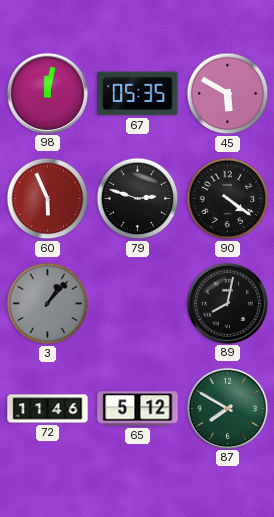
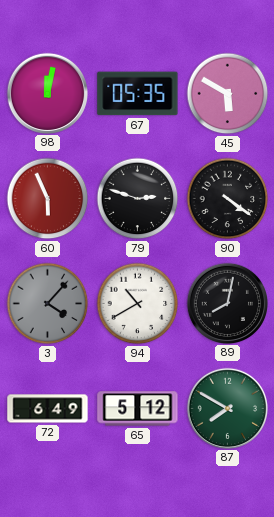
3: 1:07 -> 4:07 (48, 304)
94: none -> 10:40 (138, 304)
72: 11:46 -> 6:49 (48, 409)
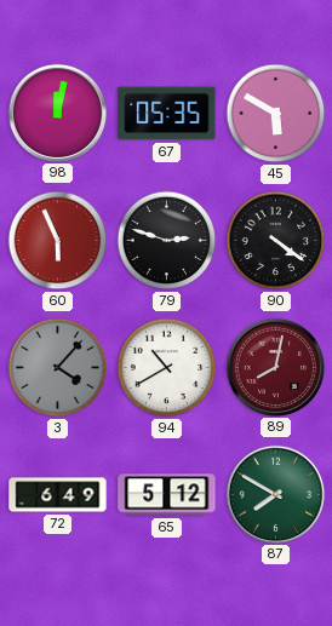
89 dial: black -> burgundy (275, 367)
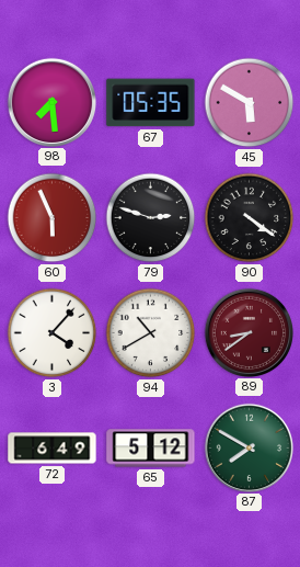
98: 12:02 -> 7:29 (51, 102)
3 dial: grey -> white (53, 333)
89: 8:02 -> 8:39 (249, 332)
